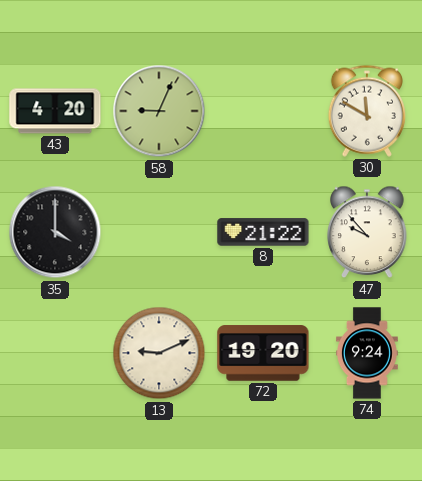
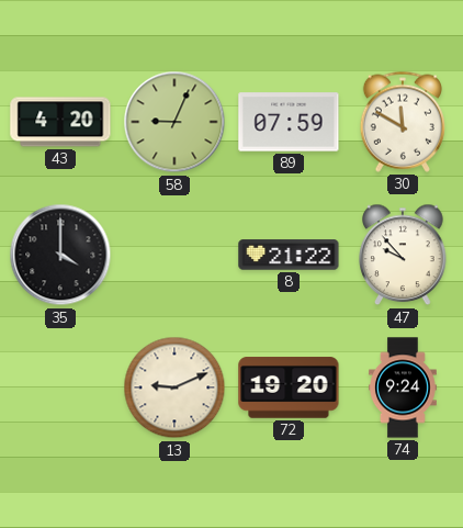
89: none -> 07:59 (289, 122)
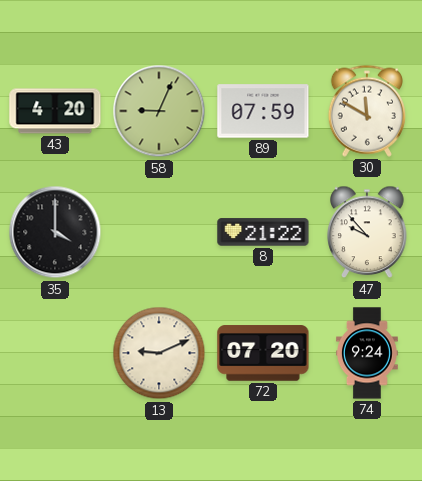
72: 19:20 -> 07:20 (263, 353)
